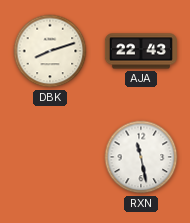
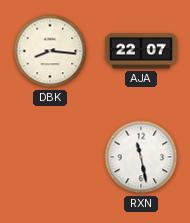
DBK: 8:12 -> 8:16 (50, 51)
AJA: 22:43 -> 22:07 (141, 51)
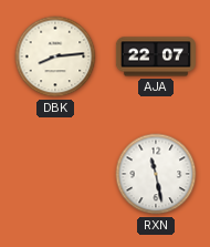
DBK: 8:16 -> 8:14 (55, 56)
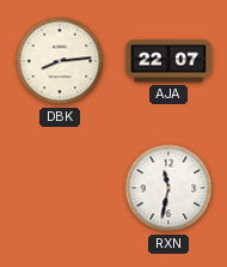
RXN: 11:28 -> 11:32 (168, 188)
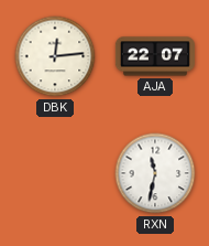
DBK: 8:14 -> 12:14 (55, 56)
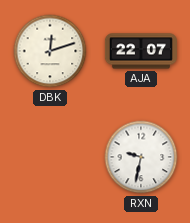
DBK: 12:14 -> 12:12 (50, 51)
RXN: 11:32 -> 9:32 (141, 157)
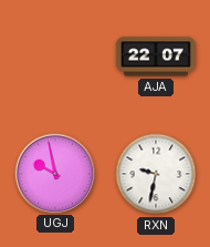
DBK: 12:12 -> none (50, 51)
UGJ: none -> 9:58 (54, 173)
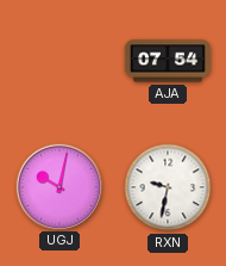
AJA: 22:07 -> 07:54 (168, 61)
UGJ: 9:58 -> 10:02 (58, 186)
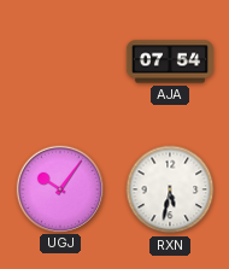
UGJ: 10:02 -> 10:06 (59, 188)
RXN: 9:32 -> 5:32 (170, 189)
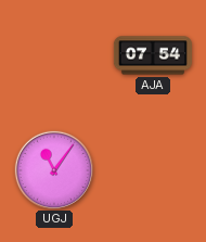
UGJ: 10:06 -> 11:06 (53, 169)
RXN: 5:32 -> none (170, 189)
